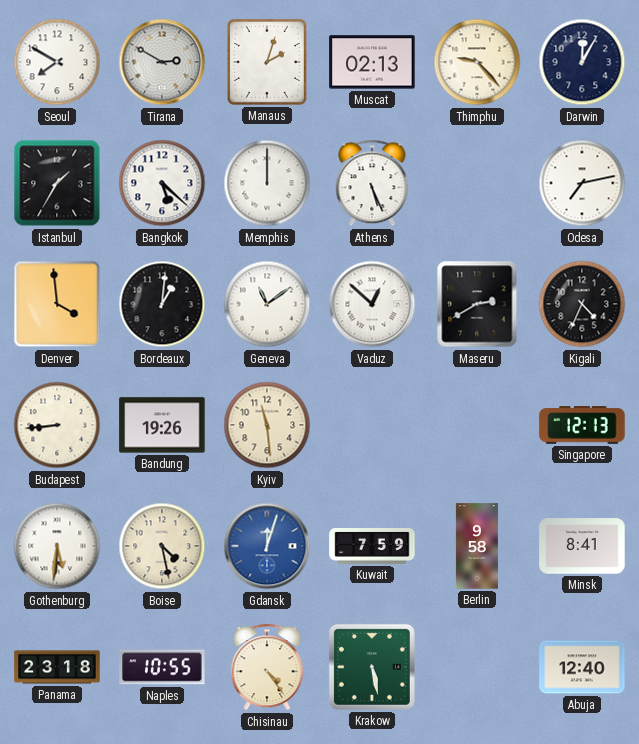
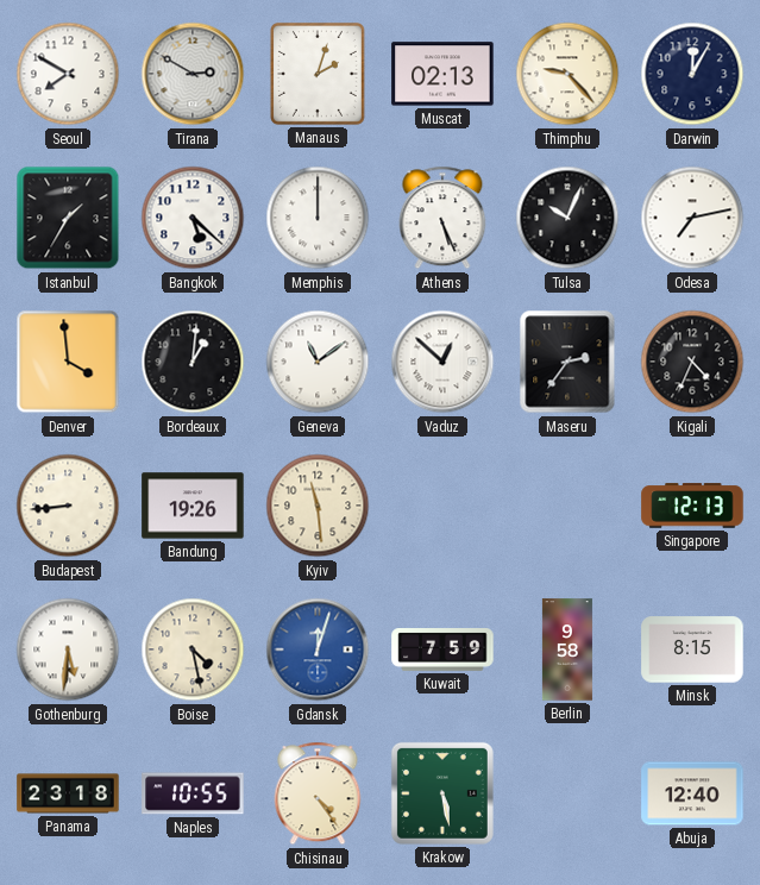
Tulsa: none -> 10:04 (567, 218)
Maseru: 2:40 -> 2:36 (567, 362)
Minsk: 8:41 -> 8:15 (692, 649)
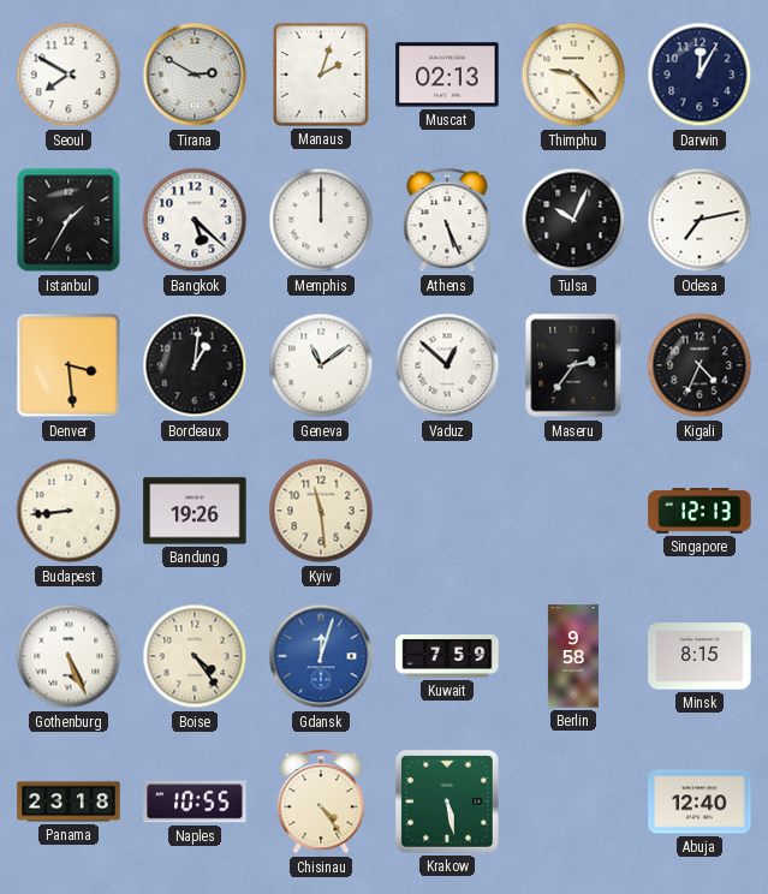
Denver: 3:59 -> 3:29 (69, 365)
Gothenburg: 5:31 -> 5:26 (69, 656)
Boise: 4:28 -> 4:24 (195, 656)
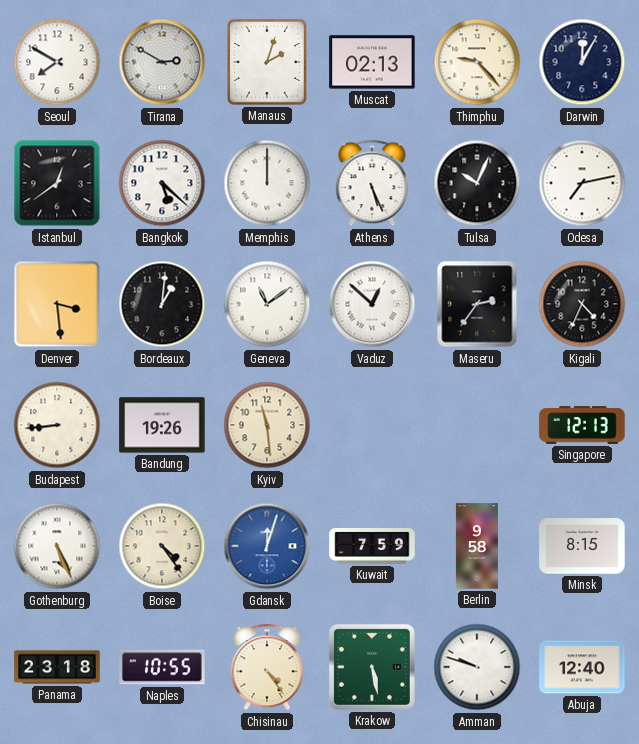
Istanbul: 1:35 -> 12:39 (57, 183)
Amman: none -> 9:48 (477, 667)
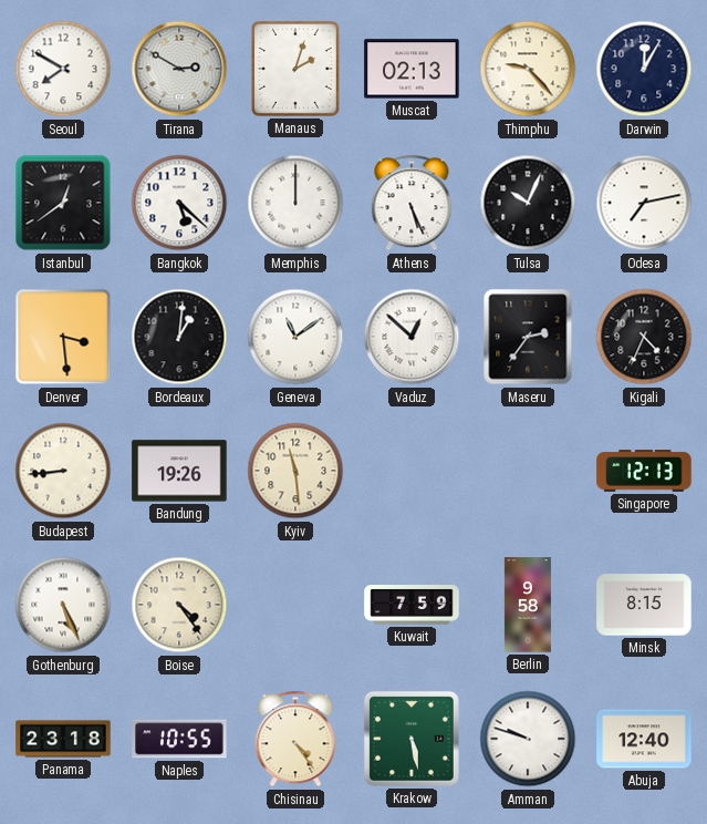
Gdansk: 12:03 -> none (267, 546)
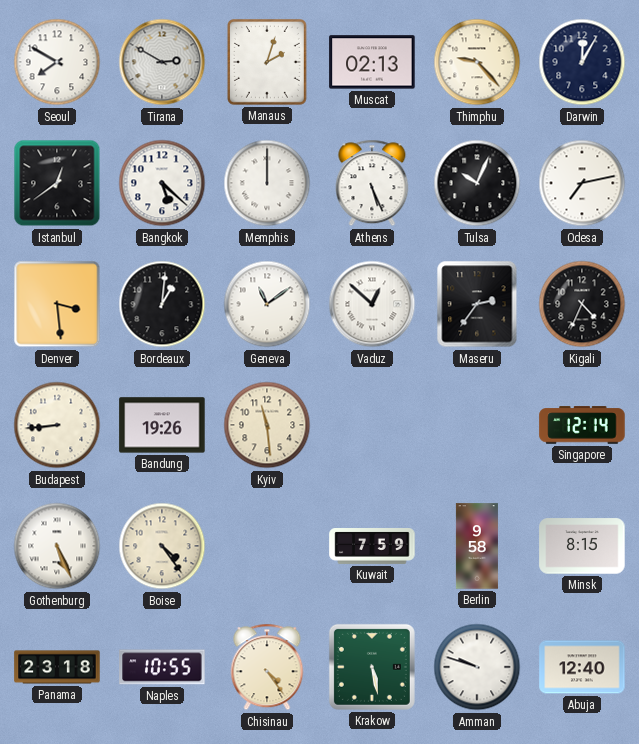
Singapore: 12:13 -> 12:14 (582, 425)
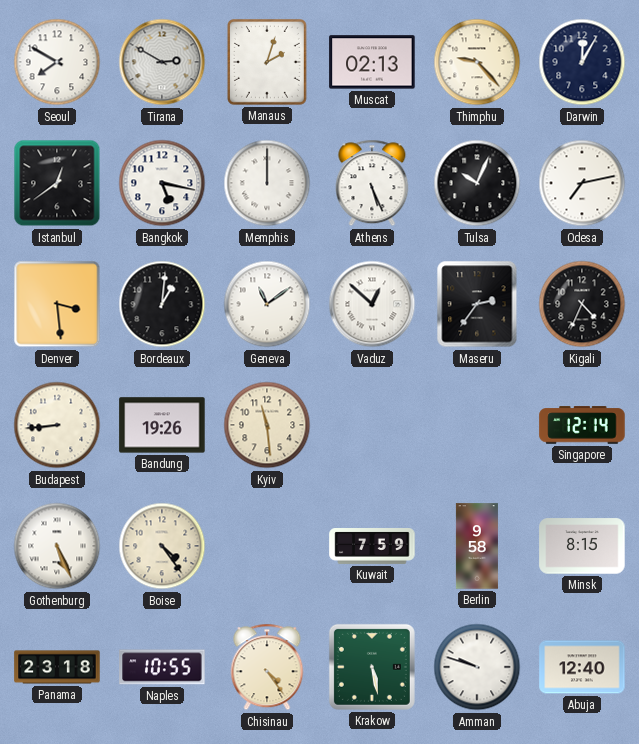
Bangkok: 5:22 -> 5:17 (162, 183)
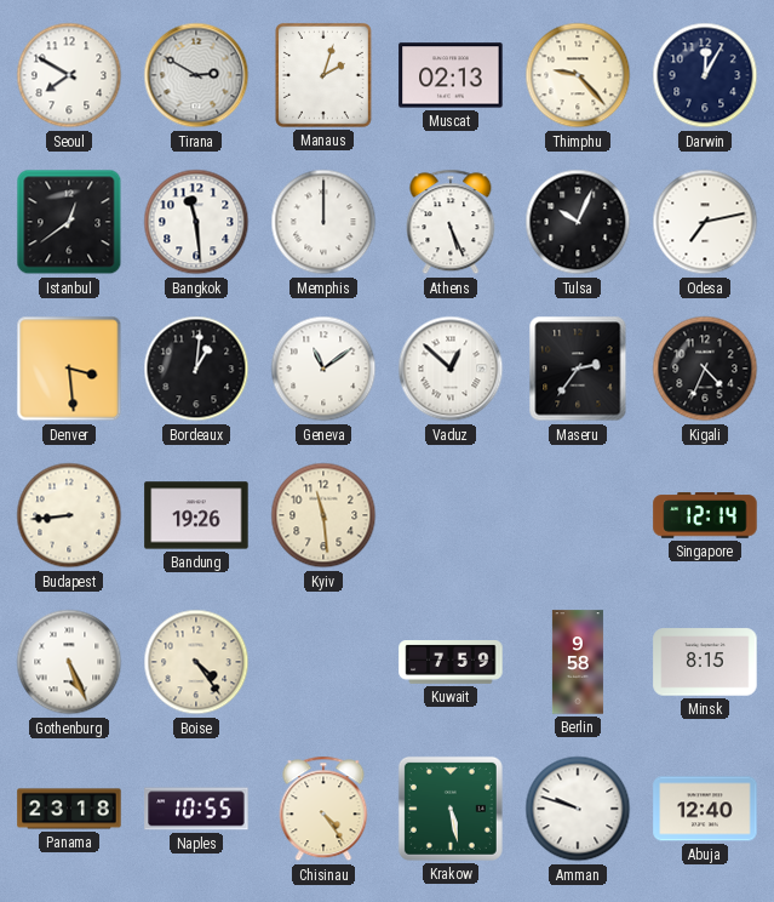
Bangkok: 5:17 -> 11:29 (196, 222)
